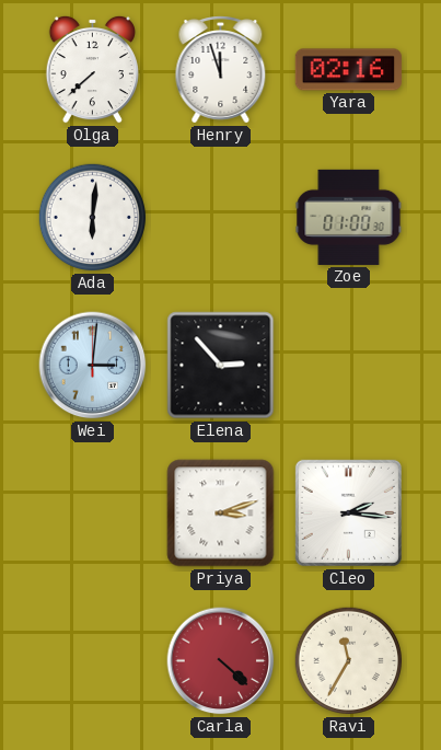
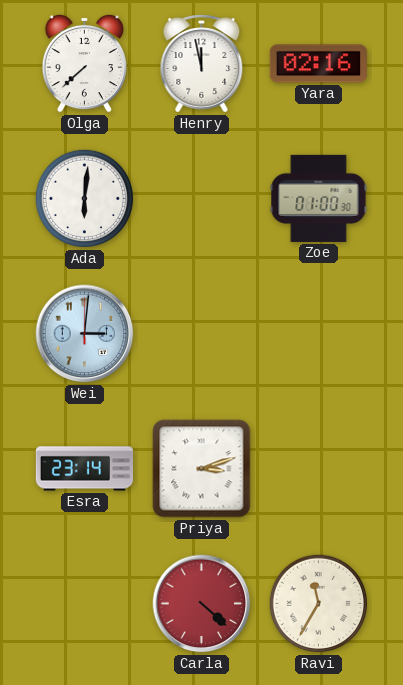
Henry: 11:57 -> 11:58 (202, 64)
Elena: 2:53 -> none (221, 366)
Esra: none -> 23:14 (85, 469)
Cleo: 2:16 -> none (348, 512)
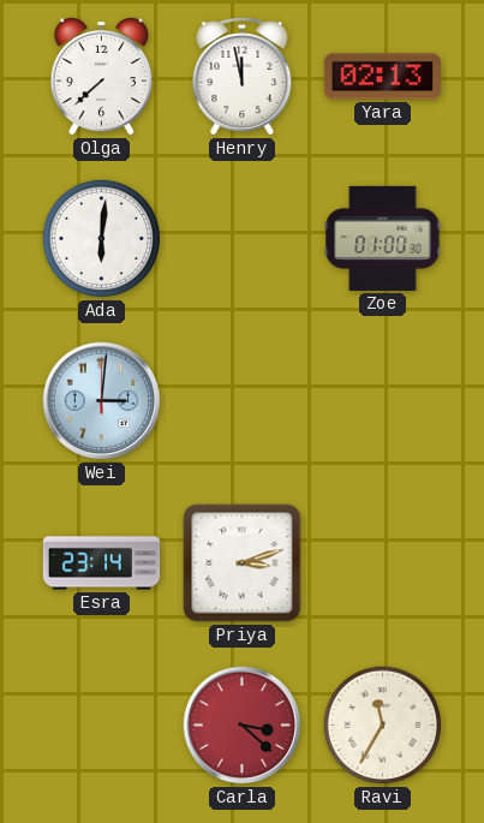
Yara: 02:16 -> 02:13 (382, 77)
Carla: 4:22 -> 3:22 (243, 726)
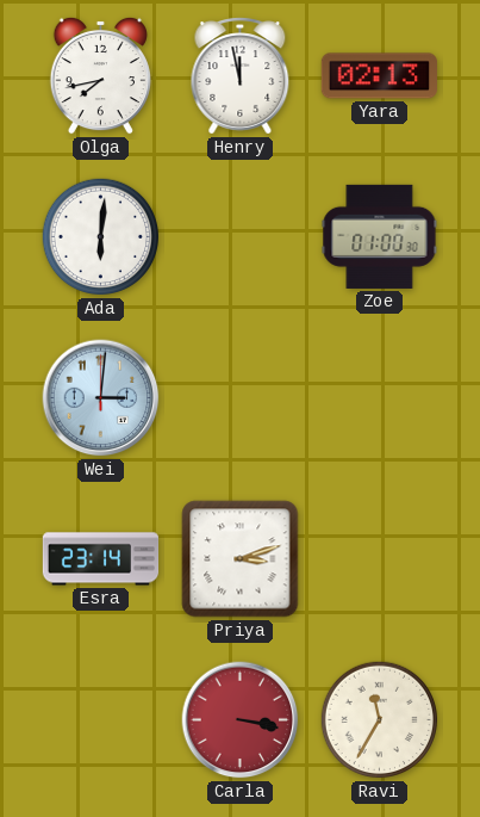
Olga: 7:38 -> 7:43 (100, 75)
Carla: 3:22 -> 3:17 (241, 720)
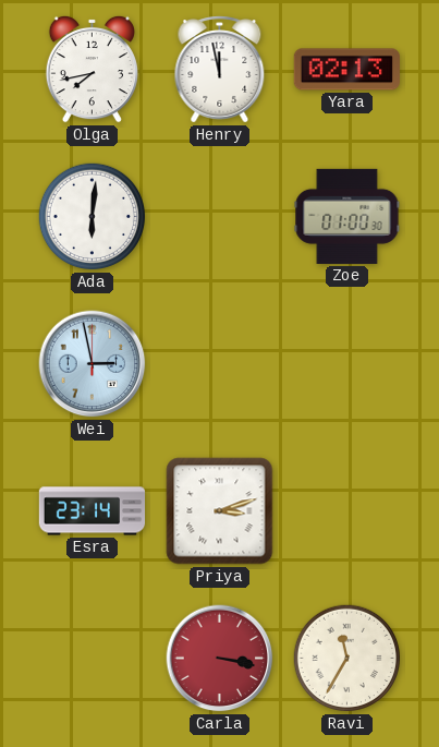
Wei: 3:01 -> 2:58 (93, 364)
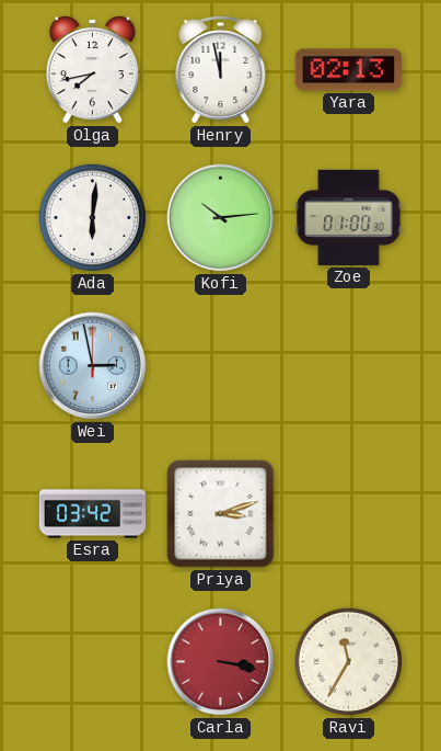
Kofi: none -> 10:14 (221, 218)
Esra: 23:14 -> 03:42 (93, 514)
